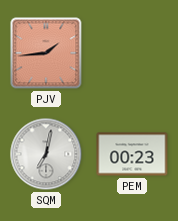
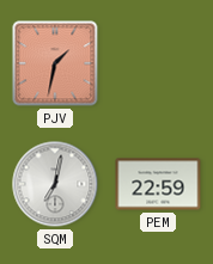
PJV: 1:44 -> 1:32 (55, 63)
PEM: 00:23 -> 22:59 (158, 184)
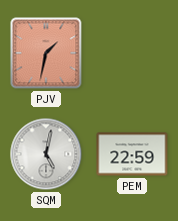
SQM: 7:02 -> 5:02 (46, 154)
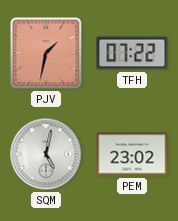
TFH: none -> 07:22 (132, 53)
PEM: 22:59 -> 23:02 (132, 154)
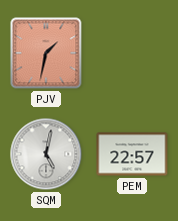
TFH: 07:22 -> none (132, 53)
PEM: 23:02 -> 22:57 (132, 154)
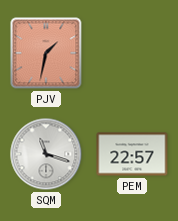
SQM: 5:02 -> 11:18 (46, 154)
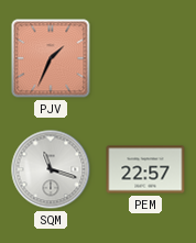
PJV: 1:32 -> 1:34 (51, 58)
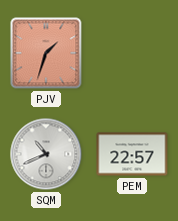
PJV: 1:34 -> 1:33 (46, 53)
SQM: 11:18 -> 10:41 (46, 154)
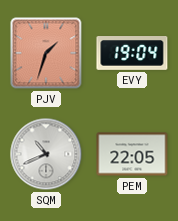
EVY: none -> 19:04 (132, 54)
PEM: 22:57 -> 22:05 (132, 154)
